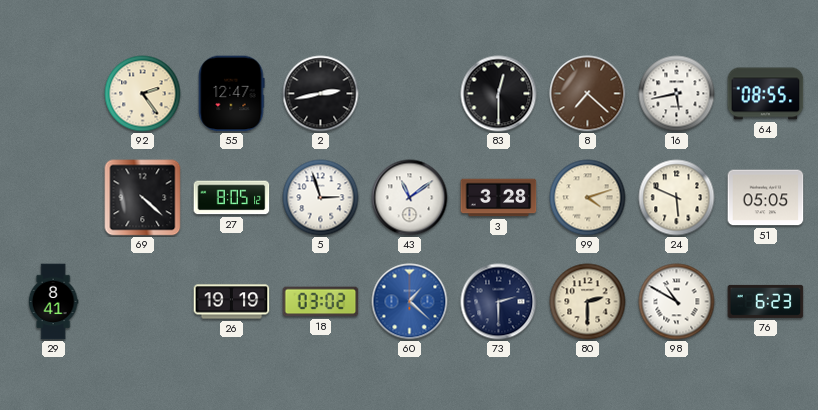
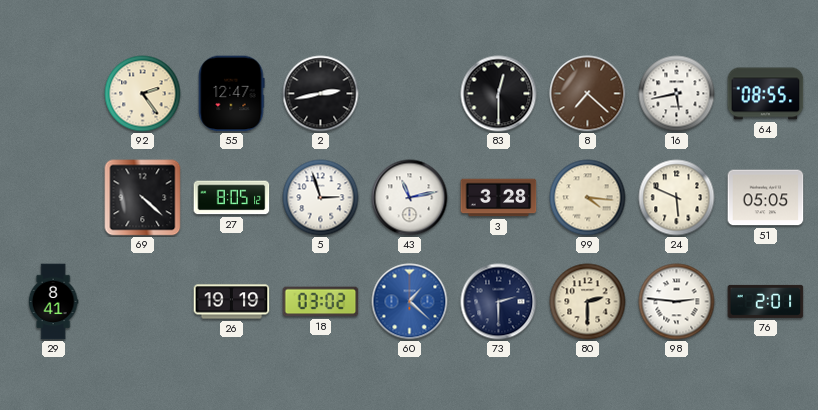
43: 11:09 -> 11:13 (410, 198)
99: 4:12 -> 4:16 (588, 198)
98: 10:50 -> 2:46 (677, 302)
76: 6:23 -> 2:01 (766, 301)
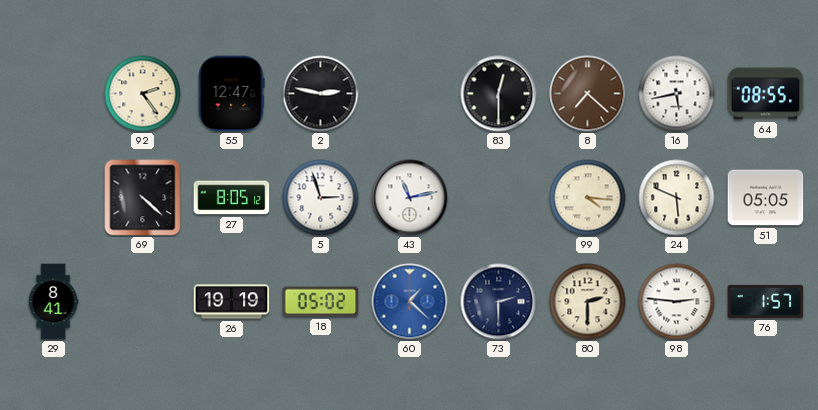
2: 2:43 -> 2:47 (321, 94)
3: 3:28 -> none (499, 198)
18: 03:02 -> 05:02 (321, 302)
76: 2:01 -> 1:57 (766, 301)
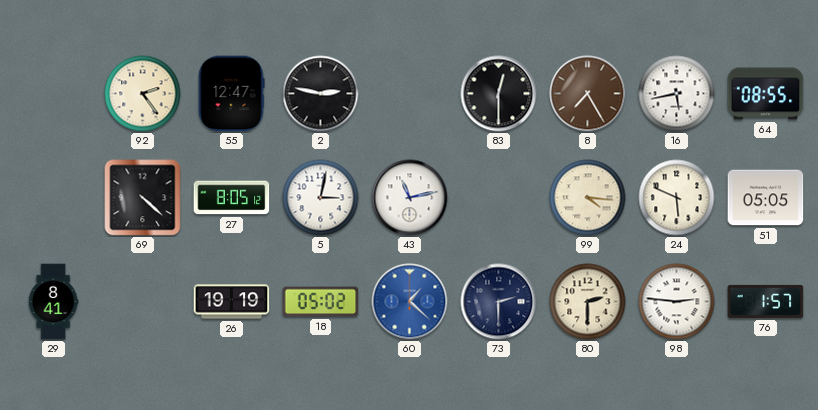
8: 7:22 -> 7:25 (588, 94)
5: 2:57 -> 3:02 (321, 198)
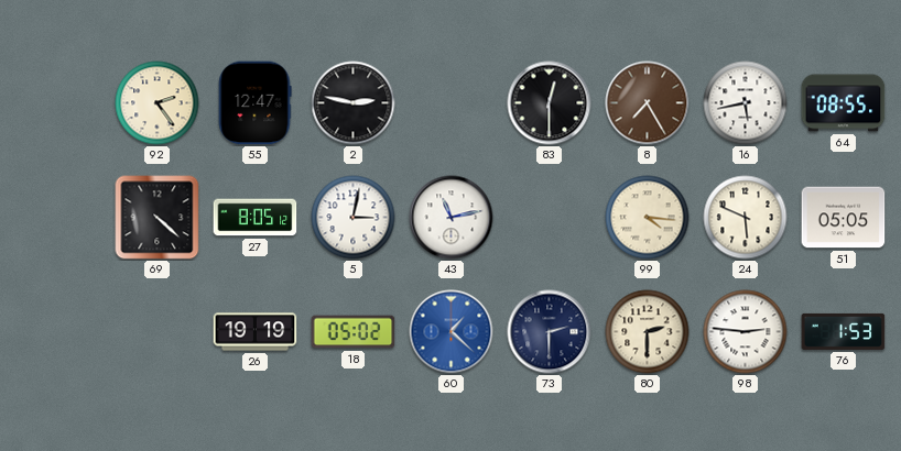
29: 8:41 -> none (53, 302)
76: 1:57 -> 1:53 (844, 331)
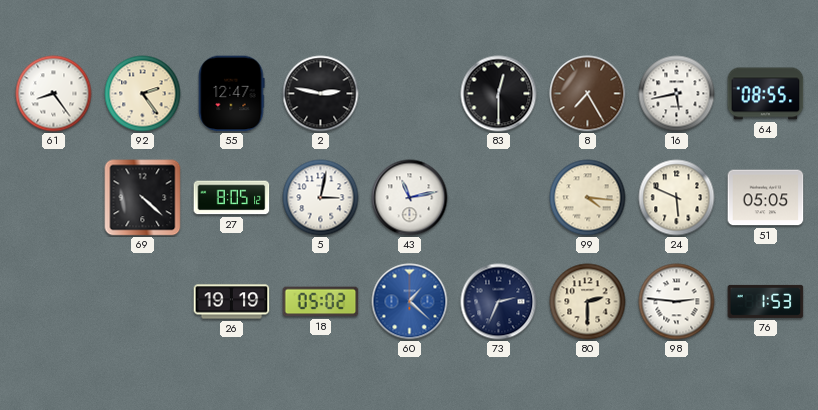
61: none -> 8:24 (54, 94)
73: 2:30 -> 2:34 (499, 302)
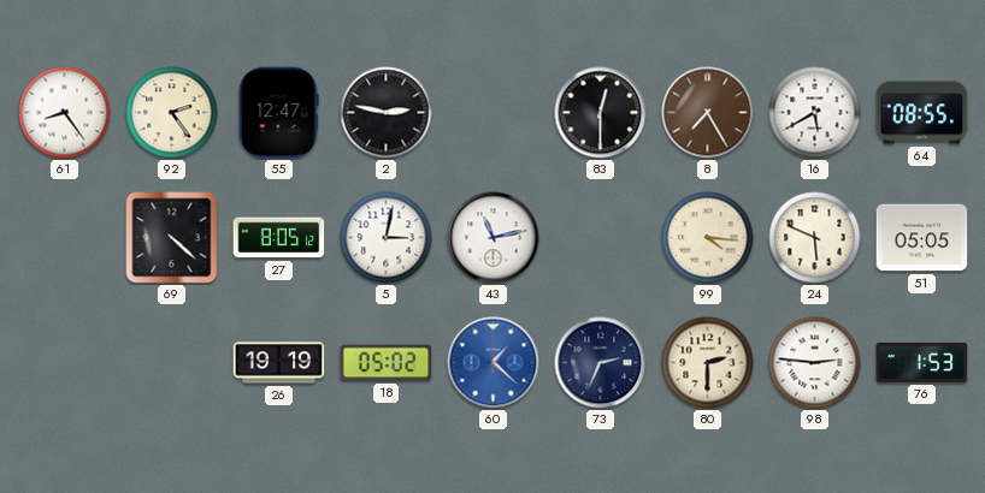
16: 5:43 -> 5:40 (815, 113)
